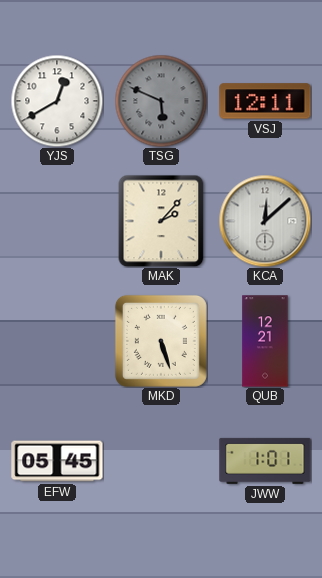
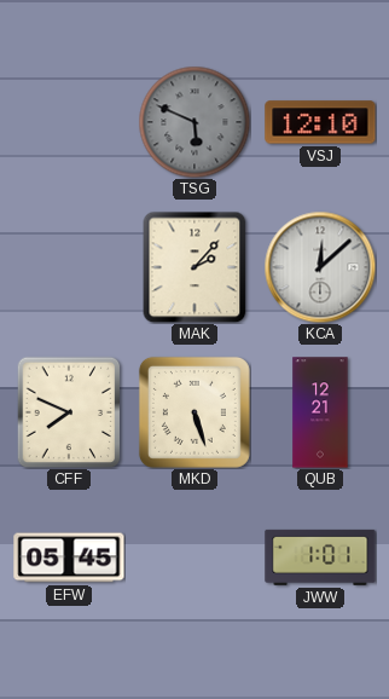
YJS: 12:40 -> none (57, 101)
VSJ: 12:11 -> 12:10 (320, 122)
CFF: none -> 7:49 (69, 412)
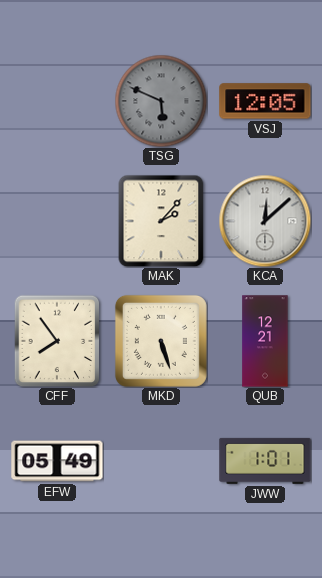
VSJ: 12:10 -> 12:05 (265, 101)
CFF: 7:49 -> 7:54 (57, 341)
EFW: 05:45 -> 05:49 (57, 461)
